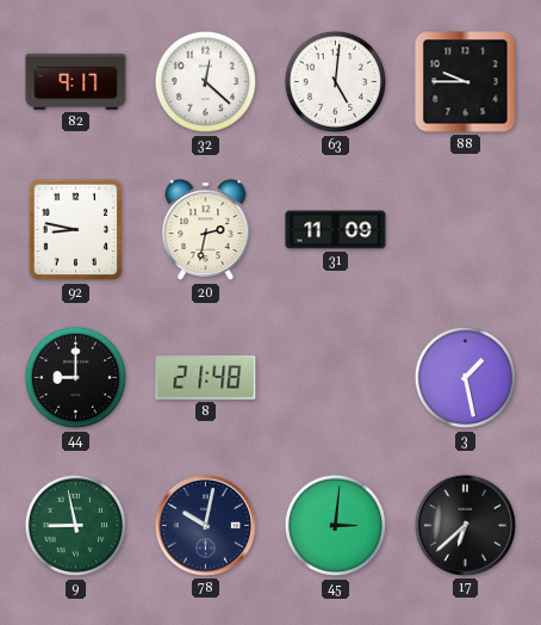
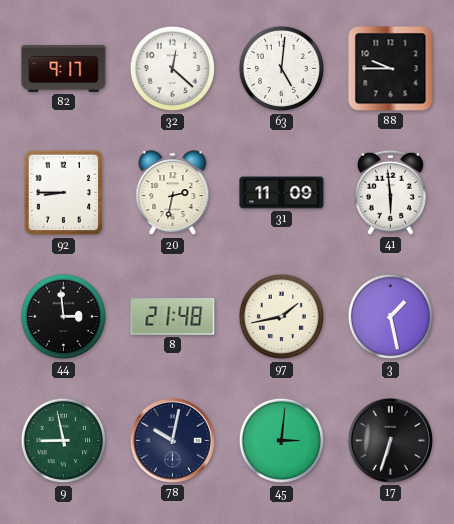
92: 8:47 -> 8:45 (64, 193)
41: none -> 5:59 (390, 192)
44: 9:00 -> 2:59 (64, 317)
97: none -> 1:43 (282, 317)
17: 6:38 -> 6:33 (390, 440)
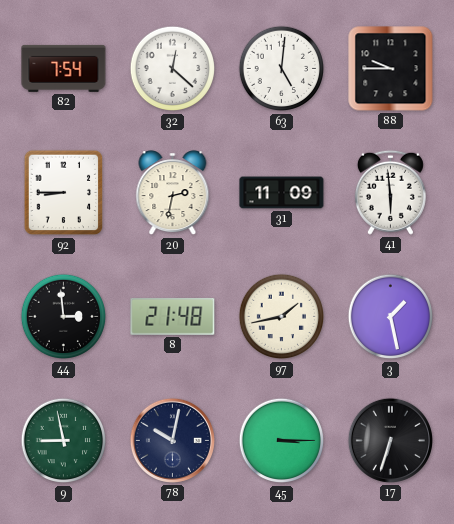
82: 9:17 -> 7:54 (64, 68)
45: 3:01 -> 3:15 (282, 441)
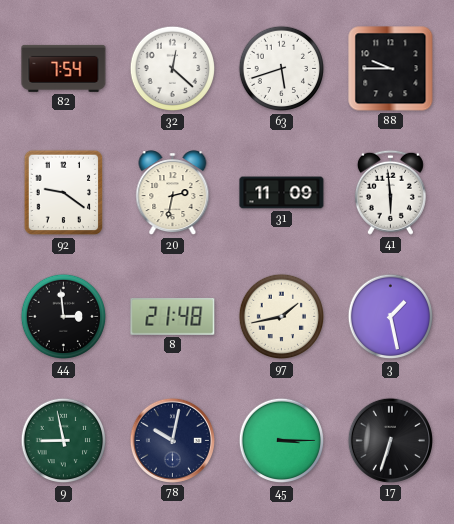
63: 5:01 -> 5:42 (282, 69)
92: 8:45 -> 9:21 (64, 193)
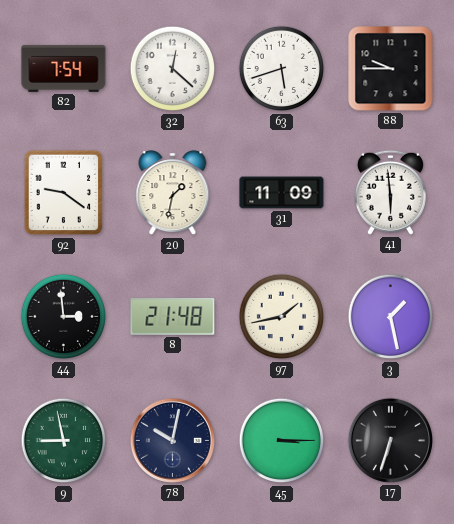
20: 2:32 -> 1:32 (173, 193)
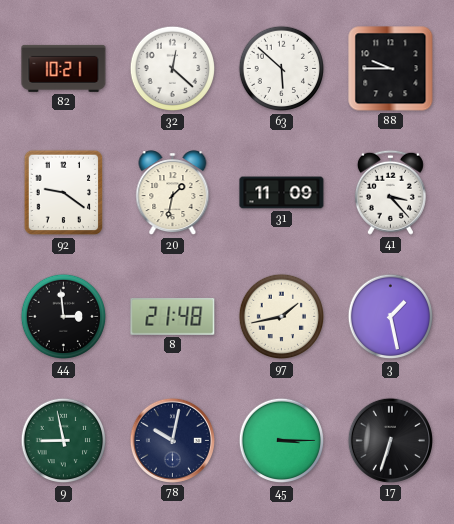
82: 7:54 -> 10:21 (64, 68)
63: 5:42 -> 5:52 (282, 69)
41: 5:59 -> 3:23 (390, 192)
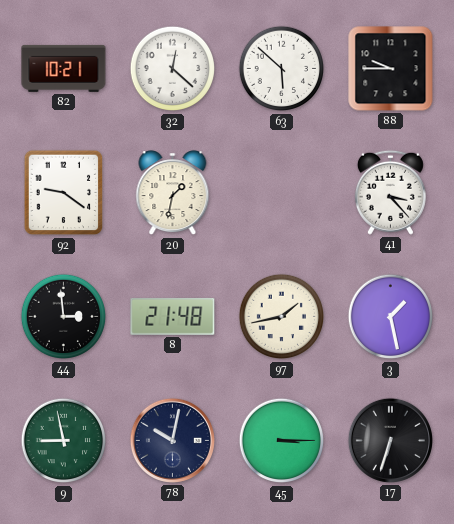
31: 11:09 -> none (282, 193)
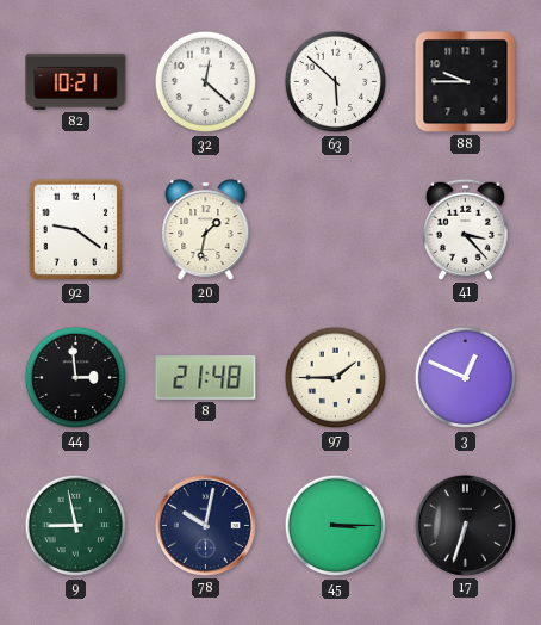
97: 1:43 -> 1:45 (336, 378)
3: 1:28 -> 12:49 (466, 378)
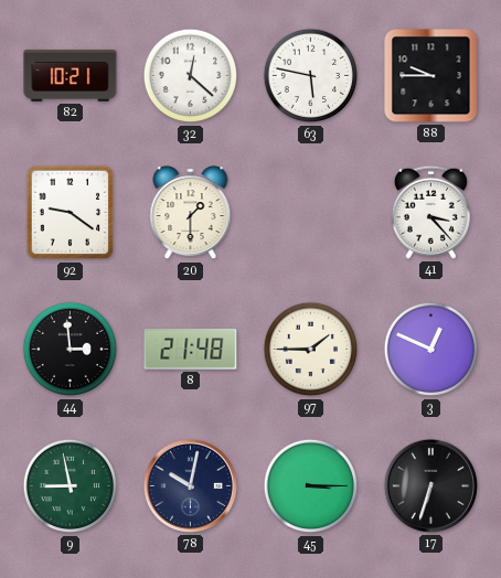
63: 5:52 -> 5:47 (311, 76)
20: 1:32 -> 1:30 (191, 213)
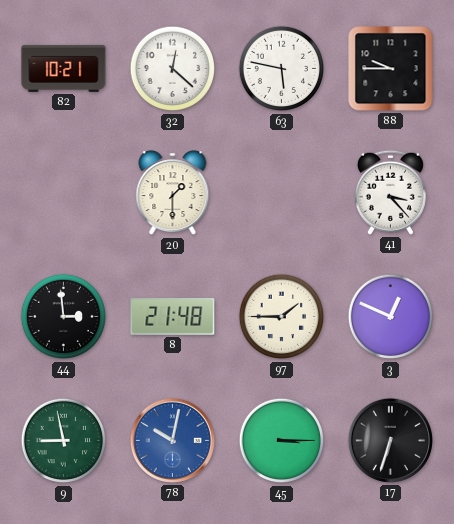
92: 9:21 -> none (71, 213)
78 dial: navy -> blue (172, 440)
